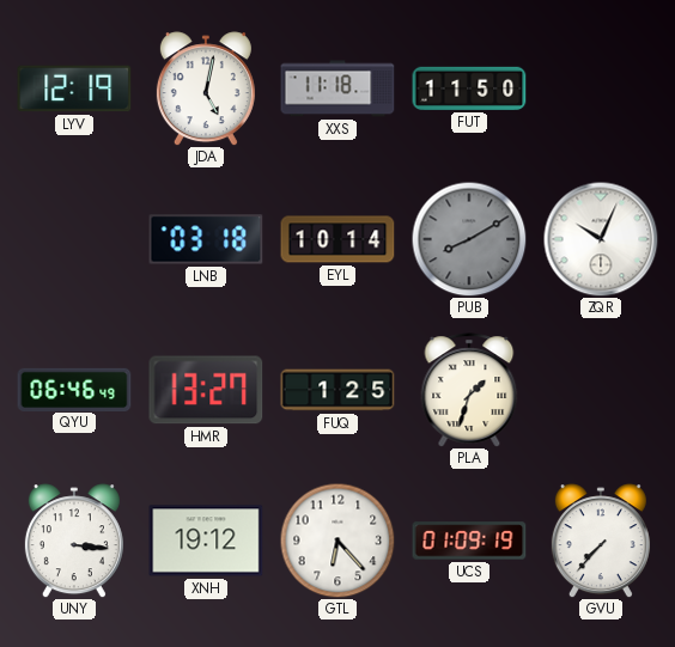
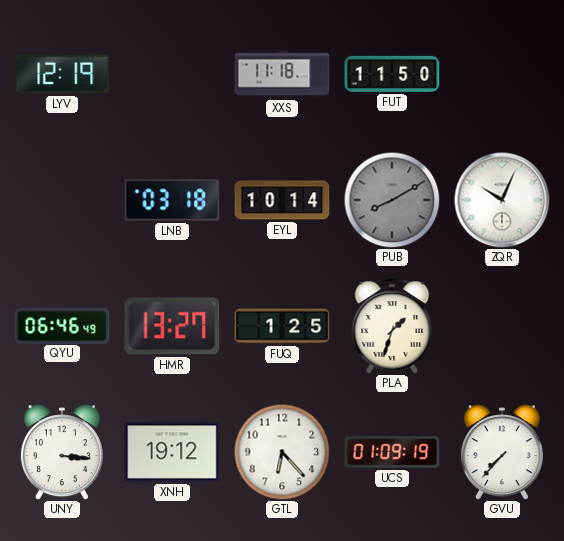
JDA: 5:02 -> none (206, 88)
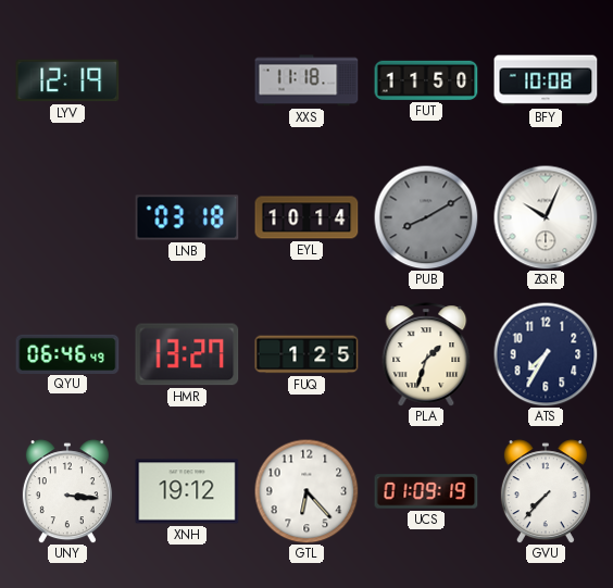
BFY: none -> 10:08 (546, 80)
ATS: none -> 7:35 (546, 354)
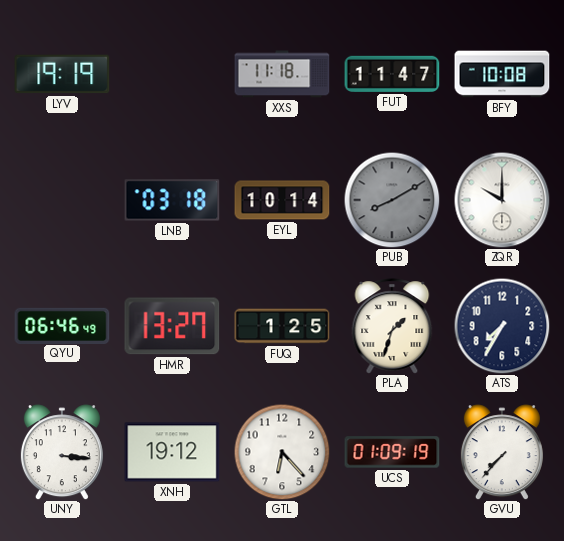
LYV: 12:19 -> 19:19 (62, 74)
FUT: 11:50 -> 11:47 (392, 74)
ZQR: 10:04 -> 10:00 (502, 200)
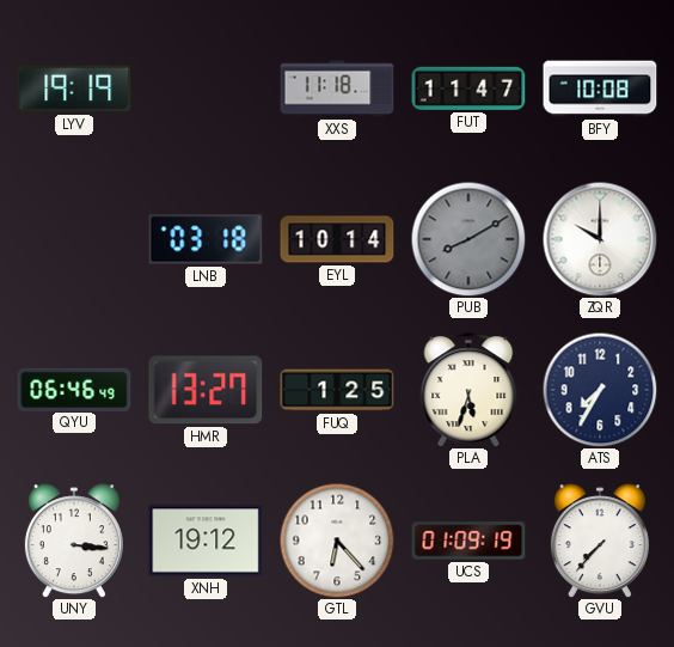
PLA: 1:33 -> 5:33 (468, 390)
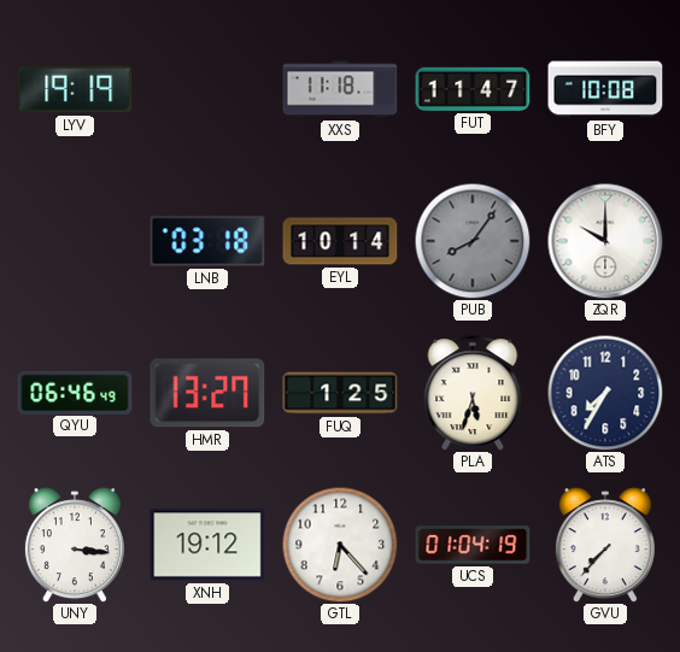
PUB: 8:10 -> 8:06 (473, 241)
UCS: 01:09 -> 01:04 (473, 545)
